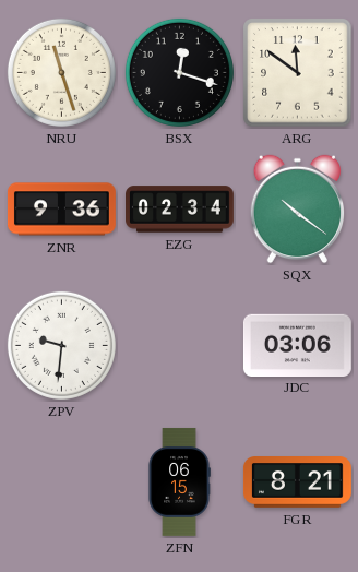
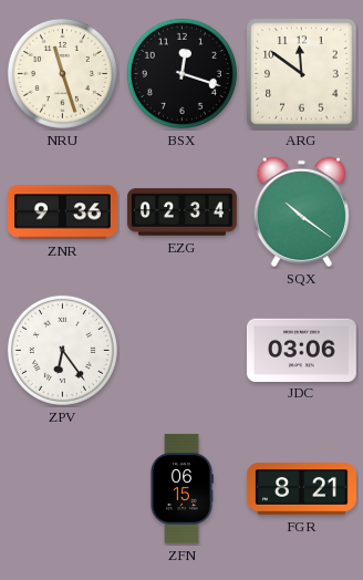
ZPV: 9:31 -> 6:24 (62, 350)
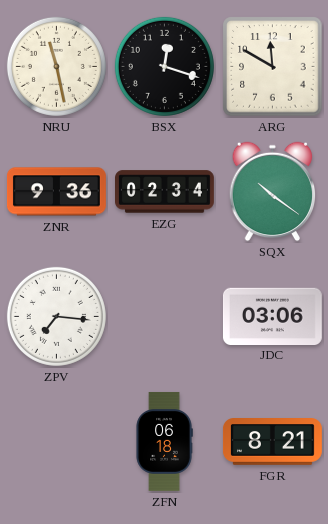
NRU: 11:27 -> 11:28 (56, 66)
ARG: 11:51 -> 11:50 (273, 67)
ZPV: 6:24 -> 7:16 (56, 316)
ZFN: 06:15 -> 06:18 (164, 441)
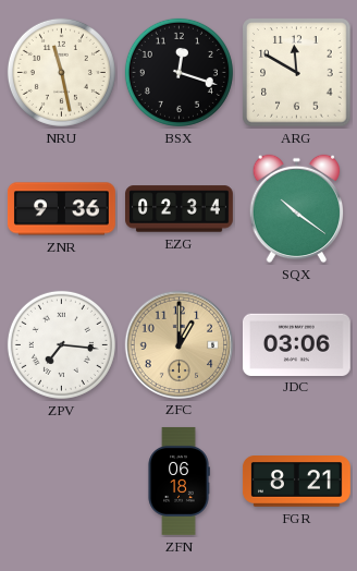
ZFC: none -> 1:00 (178, 344)
